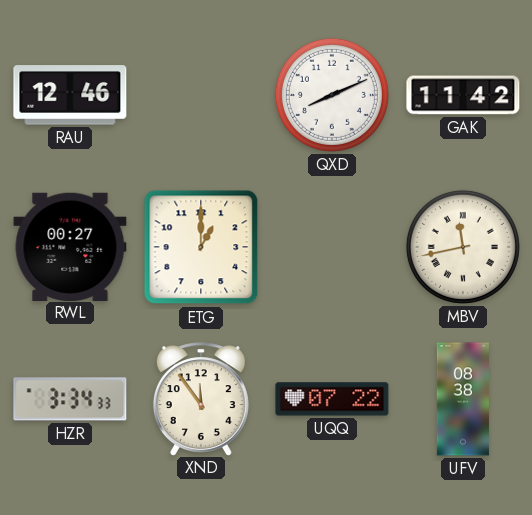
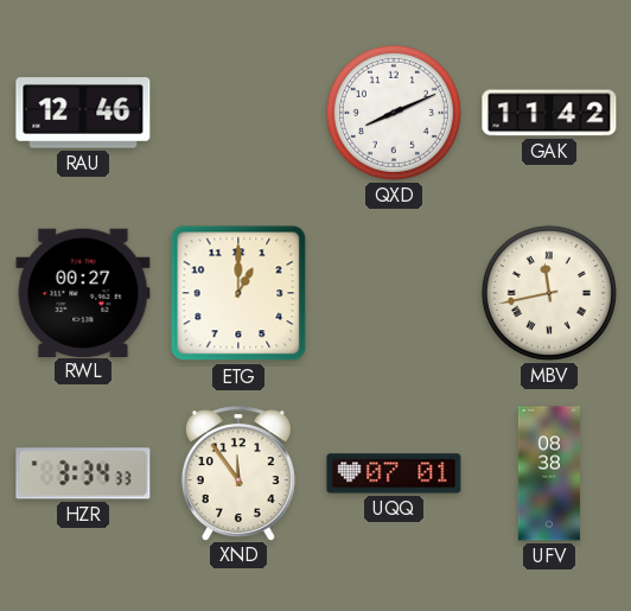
UQQ: 07:22 -> 07:01 (394, 473)
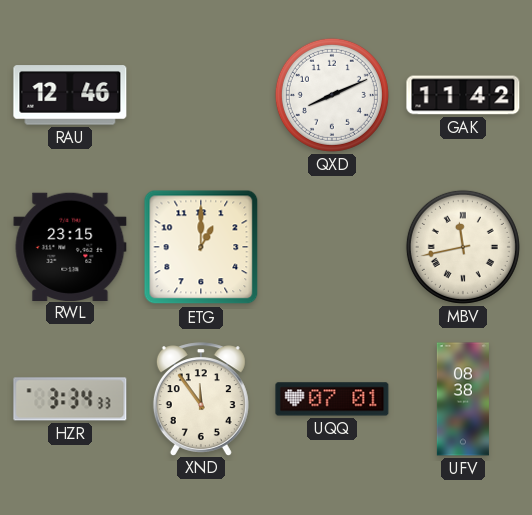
RWL: 00:27 -> 23:15 (70, 246)
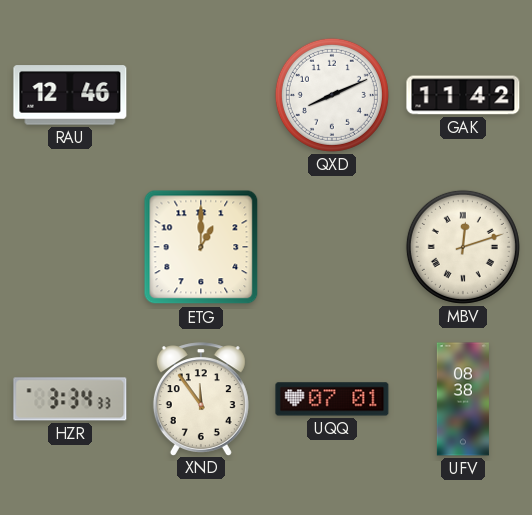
RWL: 23:15 -> none (70, 246)
MBV: 11:43 -> 12:12 (463, 247)
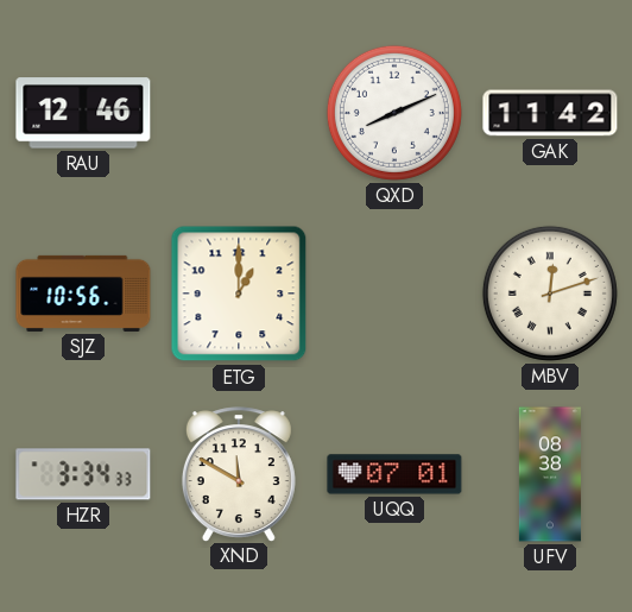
SJZ: none -> 10:56 (83, 294)
XND: 11:54 -> 11:50 (239, 474)
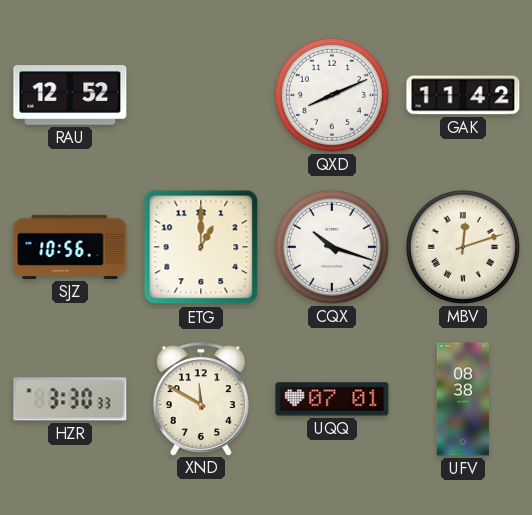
RAU: 12:46 -> 12:52 (70, 95)
CQX: none -> 10:18 (332, 247)
HZR: 3:34 -> 3:30 (70, 399)
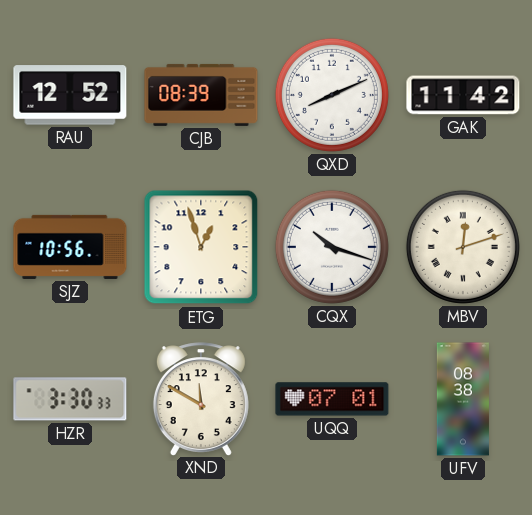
CJB: none -> 08:39 (201, 95)
ETG: 1:00 -> 12:57 (201, 247)
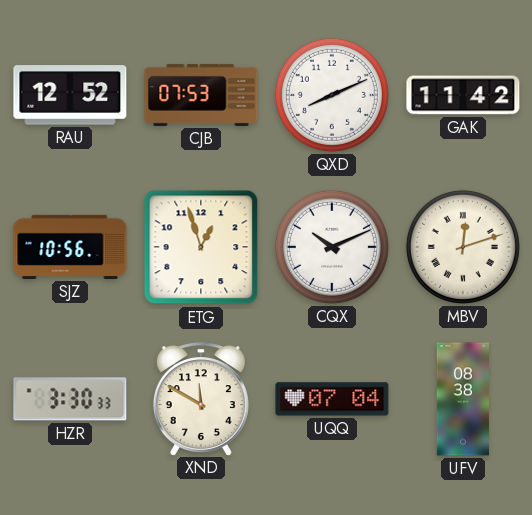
CJB: 08:39 -> 07:53 (201, 95)
CQX: 10:18 -> 10:11 (332, 247)
UQQ: 07:01 -> 07:04 (332, 399)
